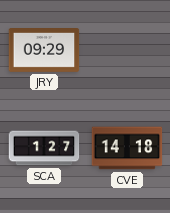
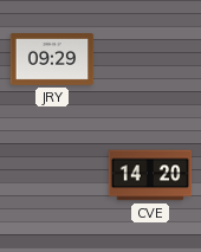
SCA: 1:27 -> none (44, 148)
CVE: 14:18 -> 14:20 (150, 175)
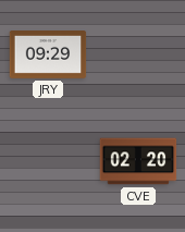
CVE: 14:20 -> 02:20 (138, 161)
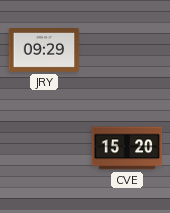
CVE: 02:20 -> 15:20 (127, 148)
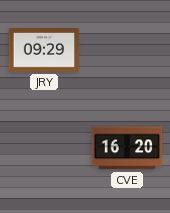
CVE: 15:20 -> 16:20 (127, 148)
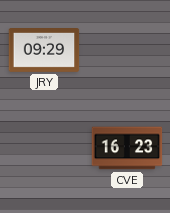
CVE: 16:20 -> 16:23 (127, 148)
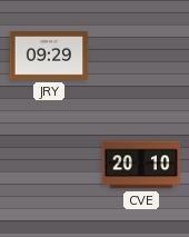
CVE: 16:23 -> 20:10 (141, 165)
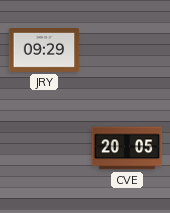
CVE: 20:10 -> 20:05 (127, 148)
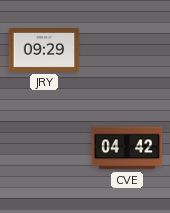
CVE: 20:05 -> 04:42 (127, 148)
